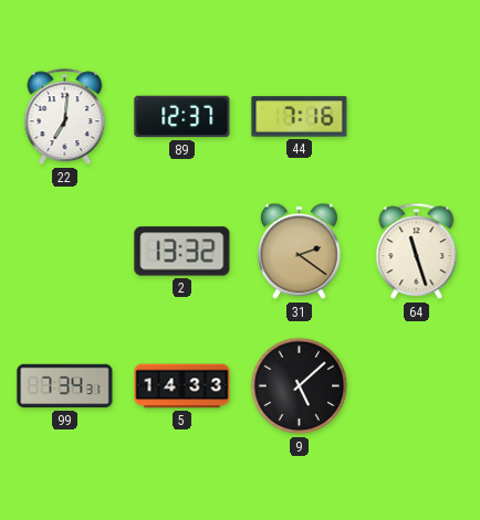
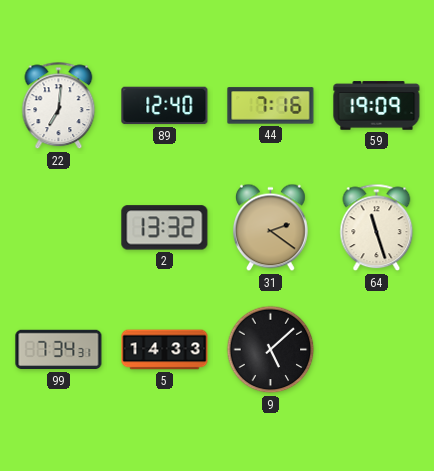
89: 12:37 -> 12:40 (165, 106)
59: none -> 19:09 (377, 106)
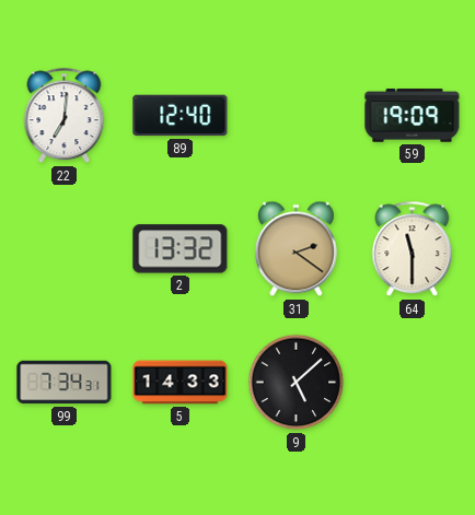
44: 7:16 -> none (271, 106)
64: 11:27 -> 11:30 (413, 249)
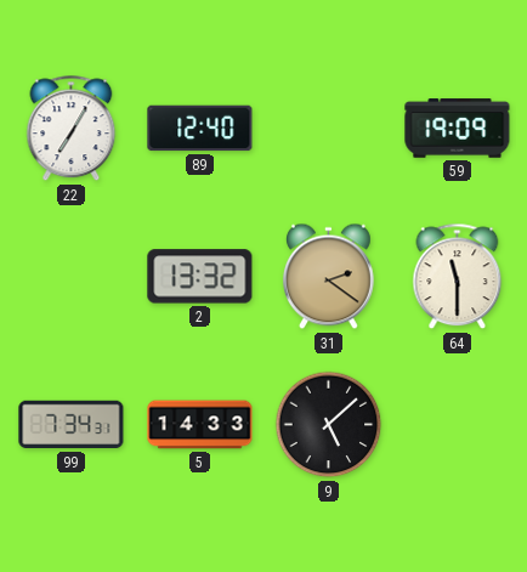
22: 7:01 -> 7:05 (72, 129)
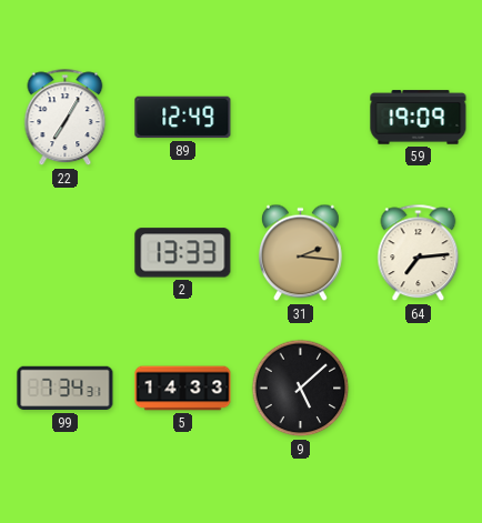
89: 12:40 -> 12:49 (183, 118)
2: 13:32 -> 13:33 (183, 253)
31: 2:21 -> 2:16 (300, 253)
64: 11:30 -> 7:14 (419, 253)
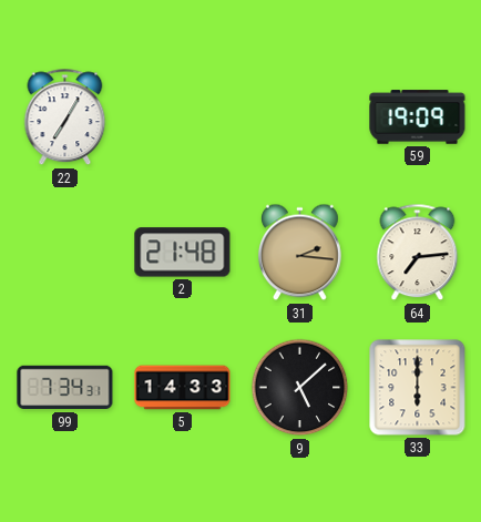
89: 12:49 -> none (183, 118)
2: 13:33 -> 21:48 (183, 253)
33: none -> 6:00 (418, 388)
